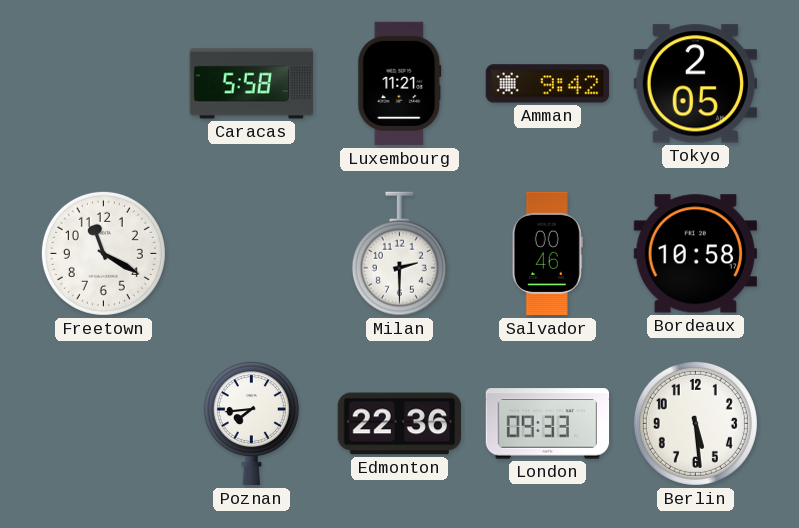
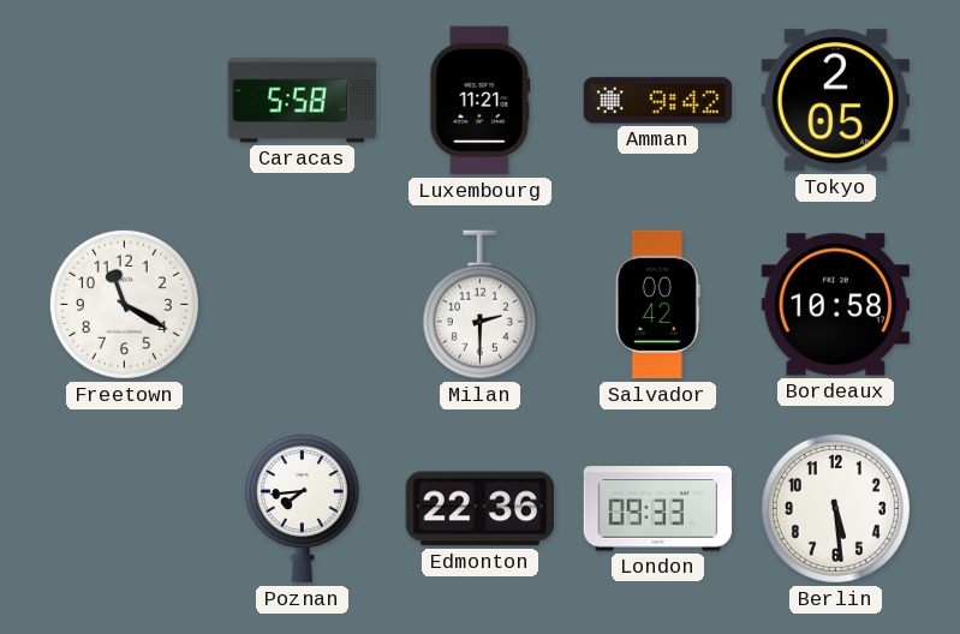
Salvador: 00:46 -> 00:42 (657, 305)
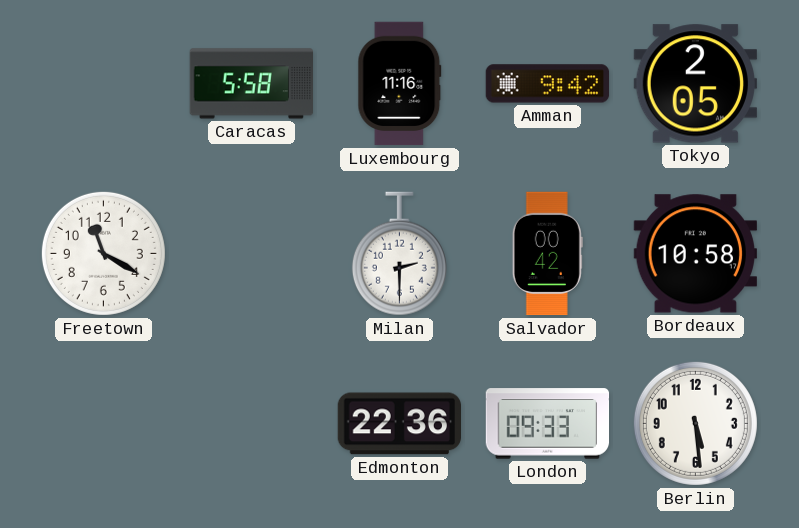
Luxembourg: 11:21 -> 11:16 (400, 84)
Poznan: 7:44 -> none (302, 509)
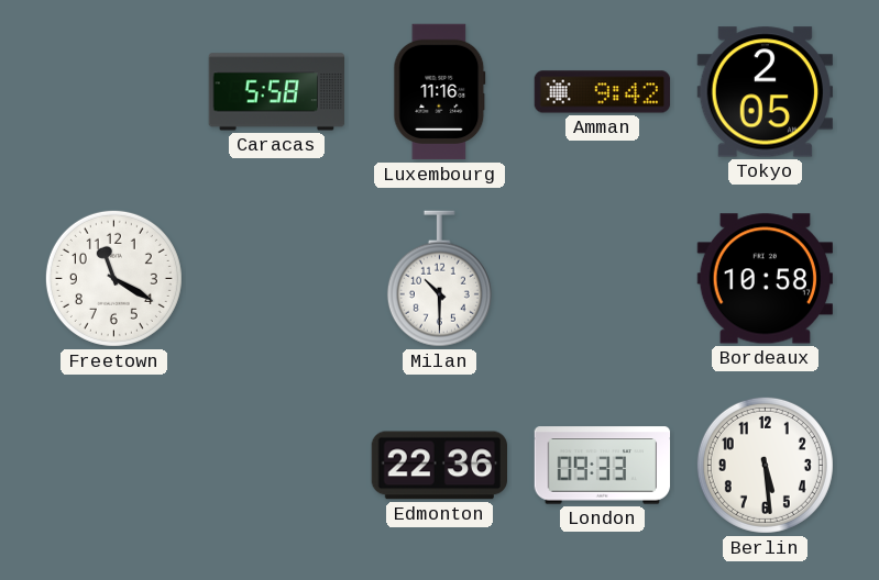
Milan: 2:30 -> 10:30 (439, 279)
Salvador: 00:42 -> none (547, 254)
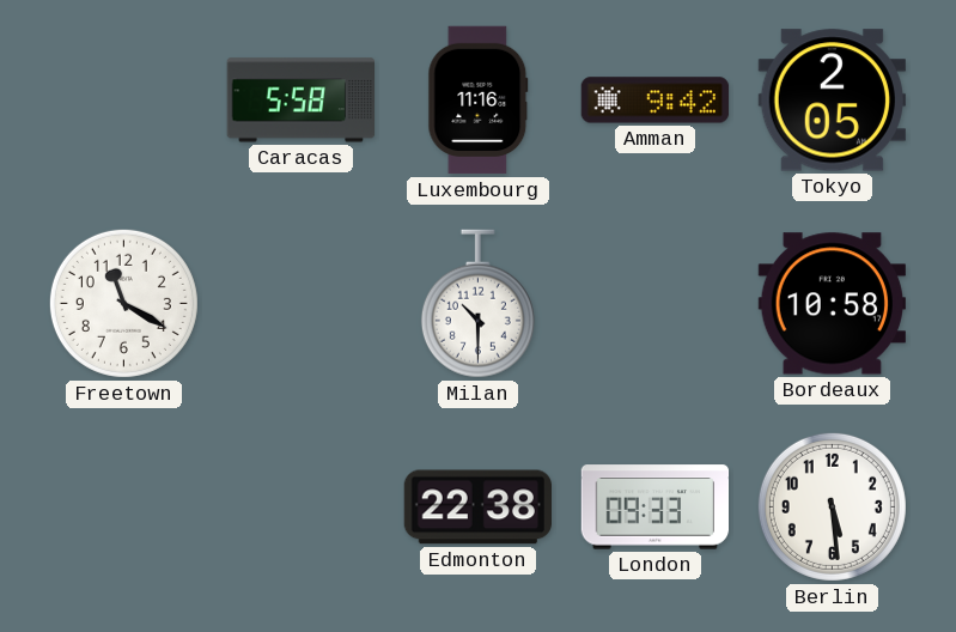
Edmonton: 22:36 -> 22:38 (477, 508)
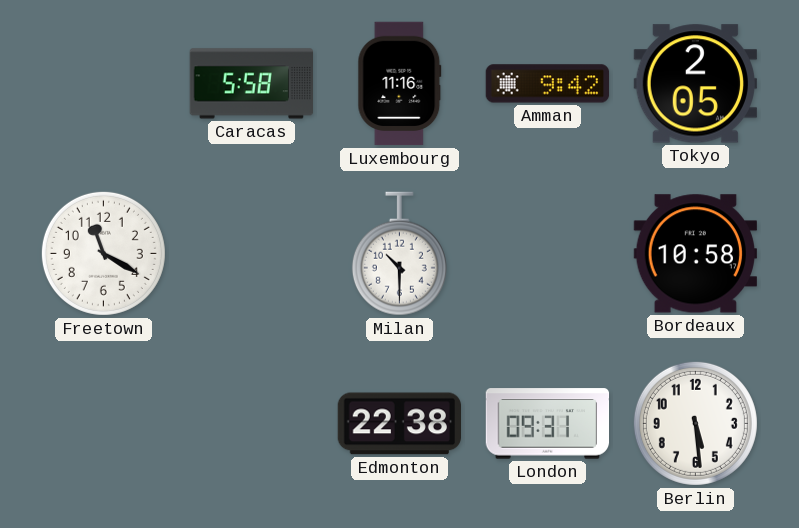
London: 09:33 -> 09:31 (548, 424)
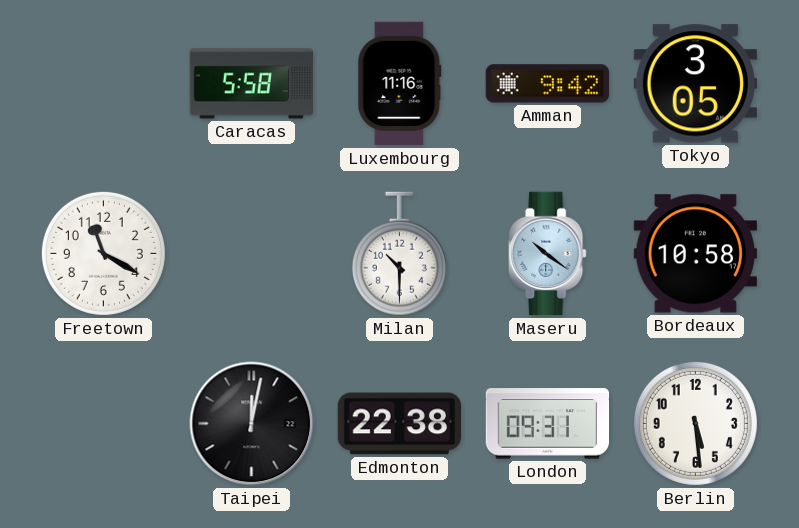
Tokyo: 2:05 -> 3:05 (695, 84)
Maseru: none -> 10:21 (548, 254)
Taipei: none -> 12:02 (252, 424)
